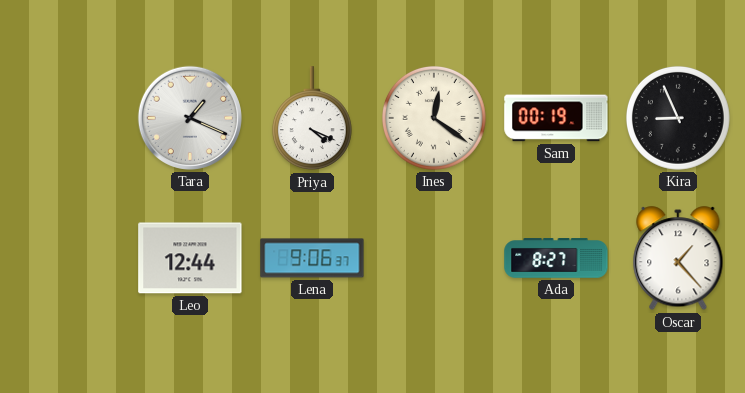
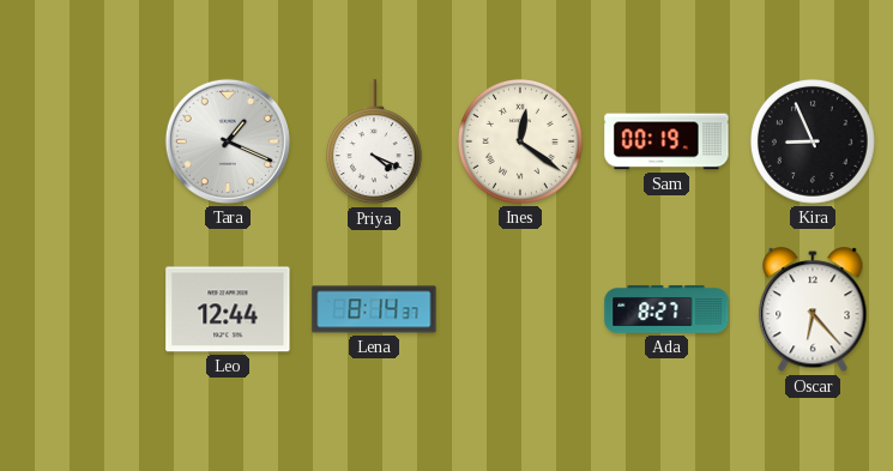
Lena: 9:06 -> 8:14 (374, 309)
Oscar: 1:23 -> 6:23 (813, 310)
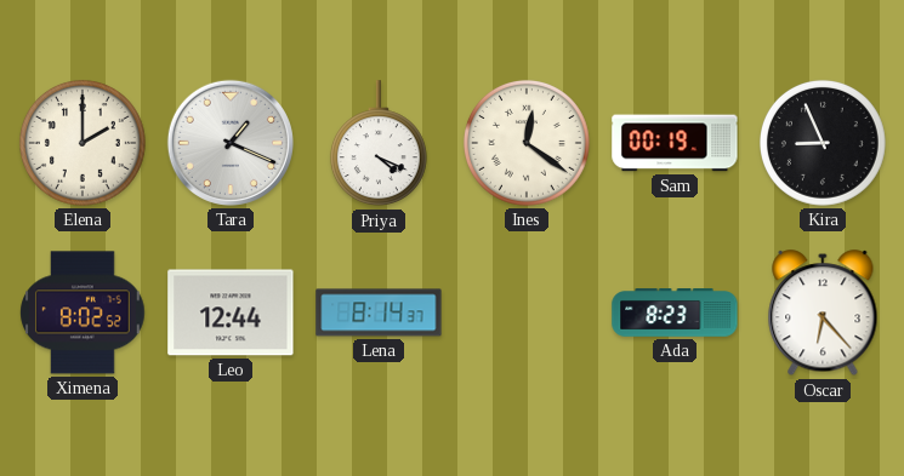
Elena: none -> 2:00 (83, 143)
Ximena: none -> 8:02 (83, 312)
Ada: 8:27 -> 8:23 (675, 312)
